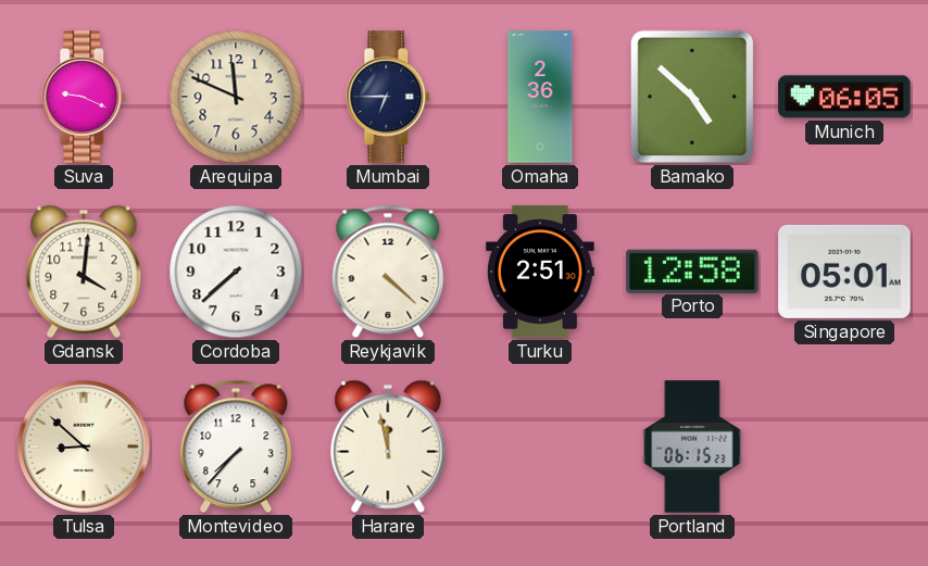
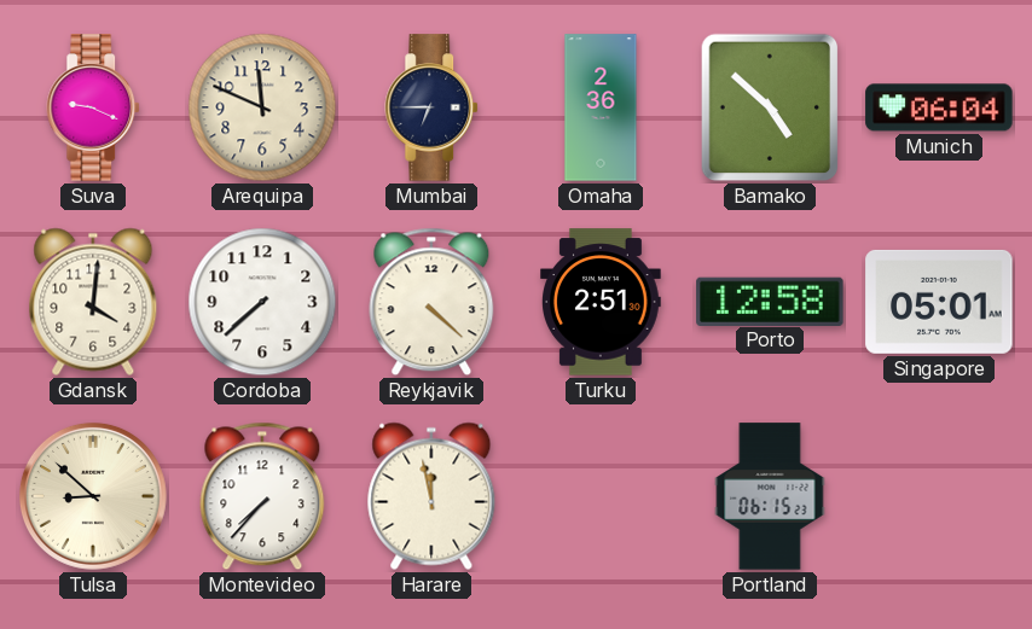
Munich: 06:05 -> 06:04 (939, 107)
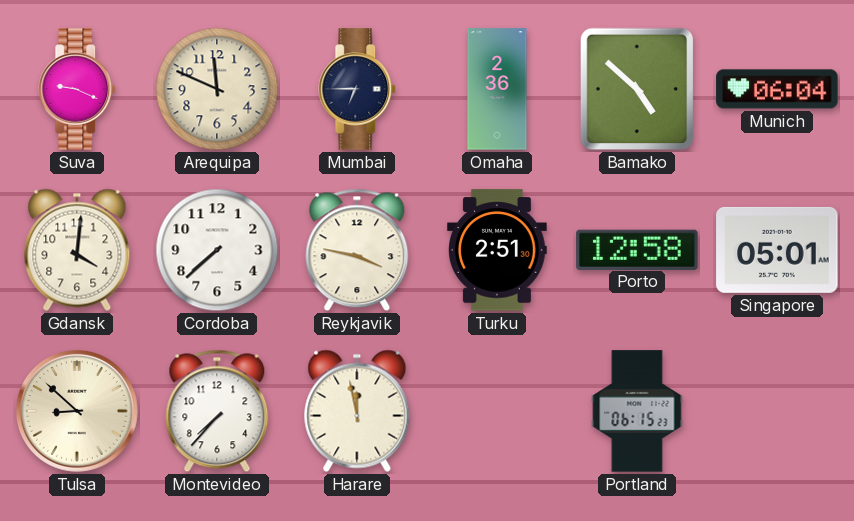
Reykjavik: 4:22 -> 3:47 (357, 250)
